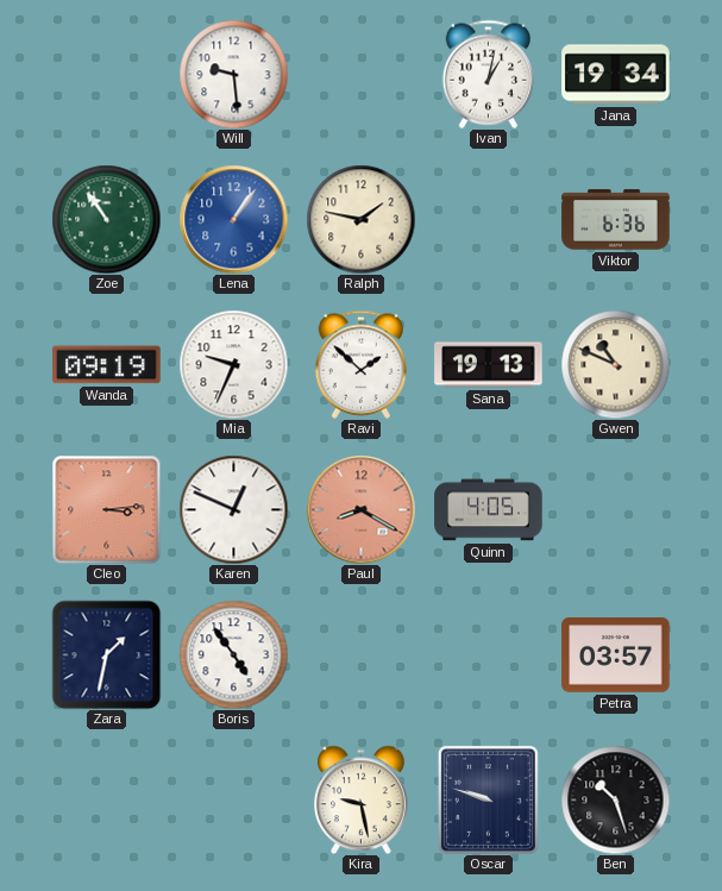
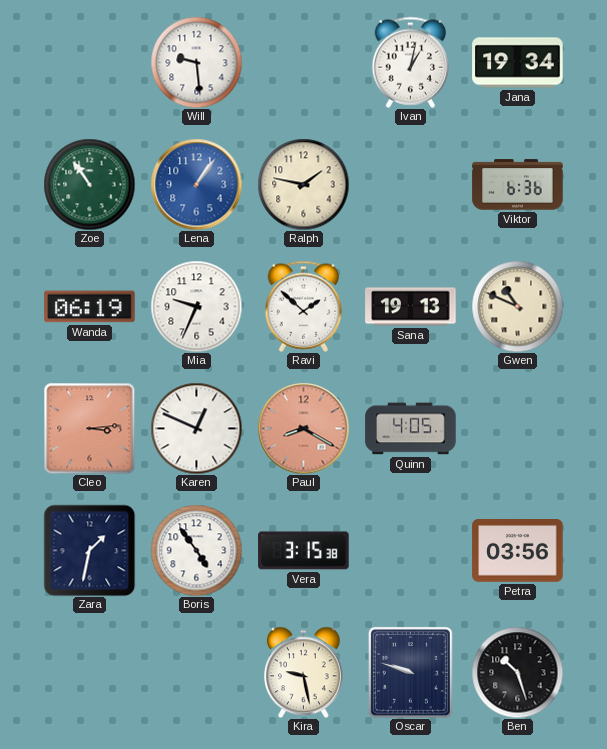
Wanda: 09:19 -> 06:19 (90, 307)
Vera: none -> 3:15 (304, 551)
Petra: 03:57 -> 03:56 (518, 551)
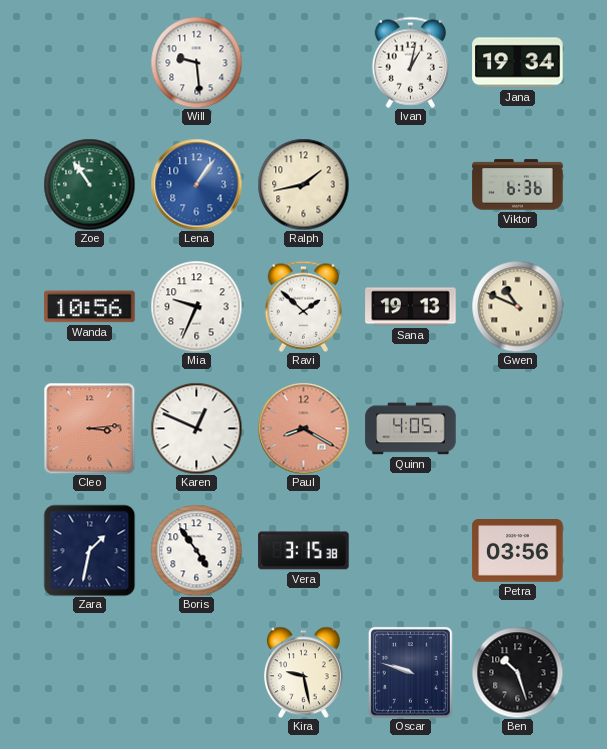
Ralph: 1:47 -> 1:43 (303, 184)
Wanda: 06:19 -> 10:56 (90, 307)
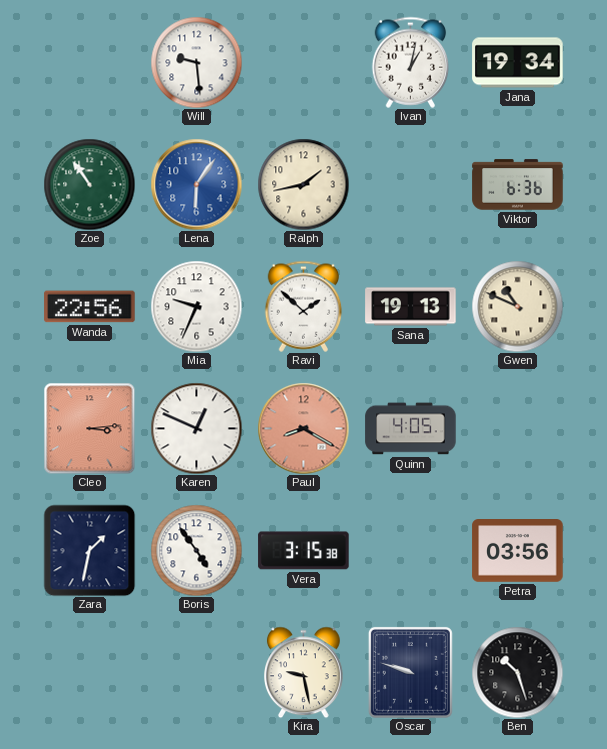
Lena: 1:06 -> 6:06 (196, 184)
Wanda: 10:56 -> 22:56 (90, 307)
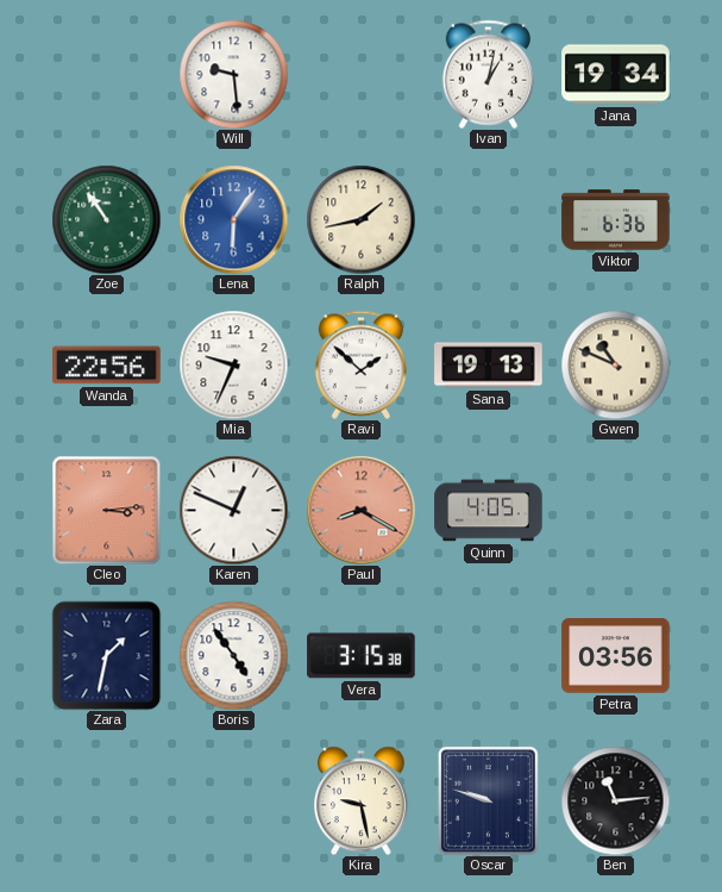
Ben: 10:27 -> 11:14 (615, 800)
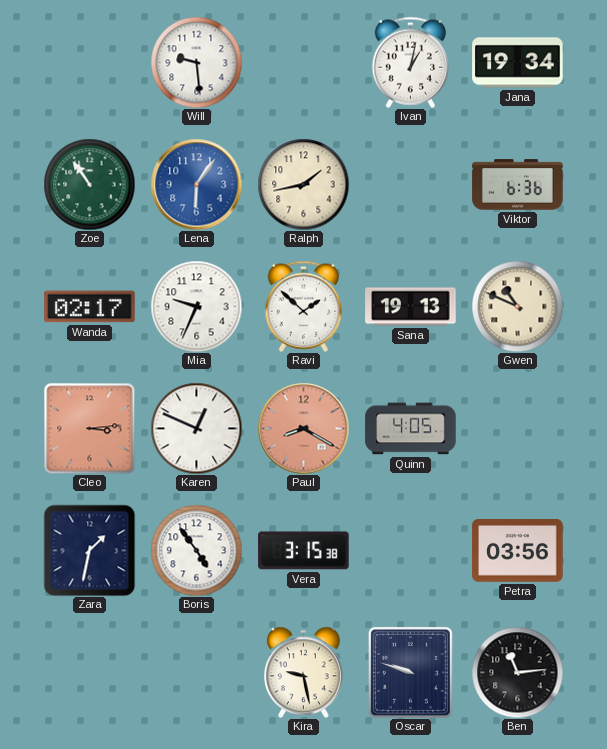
Wanda: 22:56 -> 02:17 (90, 307)
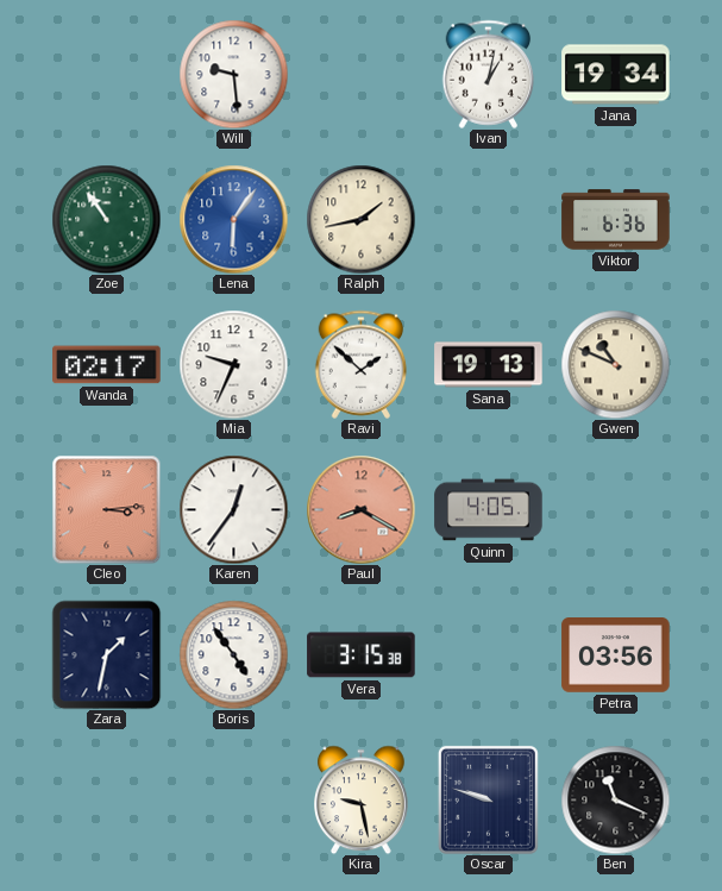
Karen: 12:49 -> 12:36 (233, 509)
Ben: 11:14 -> 11:19 (615, 799)
